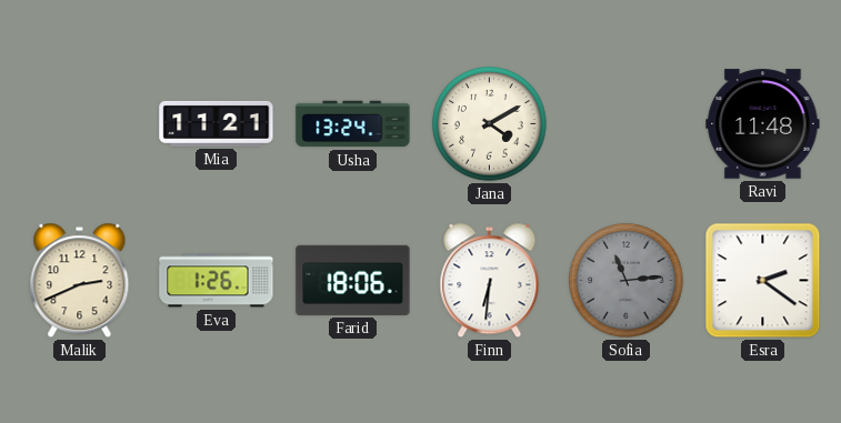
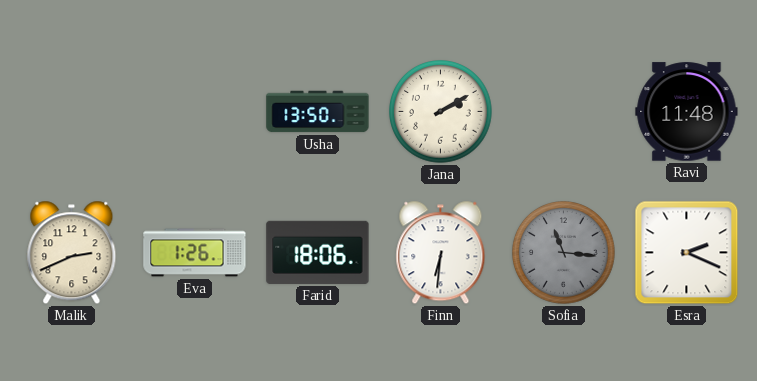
Mia: 11:21 -> none (217, 123)
Usha: 13:24 -> 13:50 (318, 112)
Jana: 4:10 -> 2:10 (441, 112)
Sofia: 11:14 -> 11:16 (564, 253)
Esra: 2:21 -> 2:19 (687, 253)
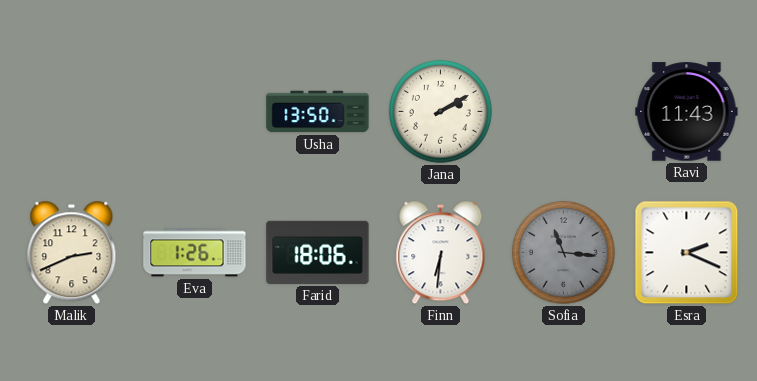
Ravi: 11:48 -> 11:43 (687, 112)
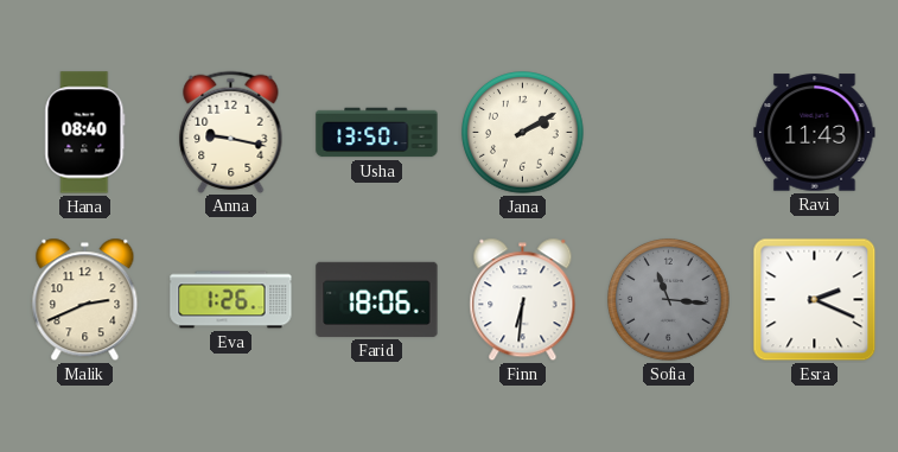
Hana: none -> 08:40 (85, 133)
Anna: none -> 9:17 (231, 132)
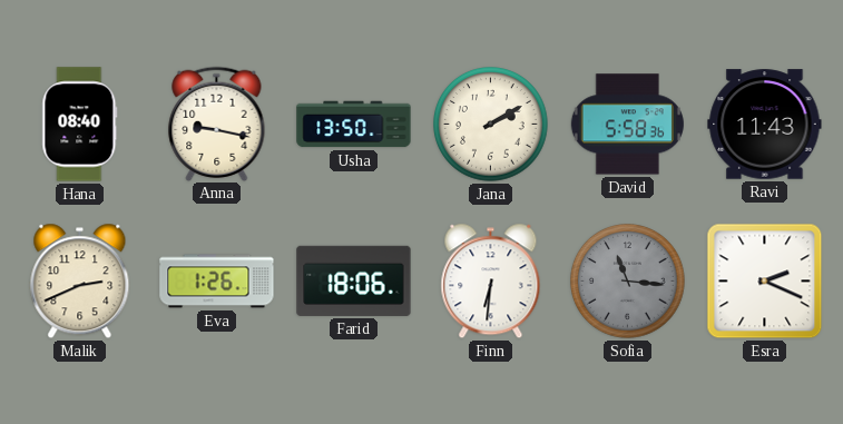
David: none -> 5:58 (627, 125)
